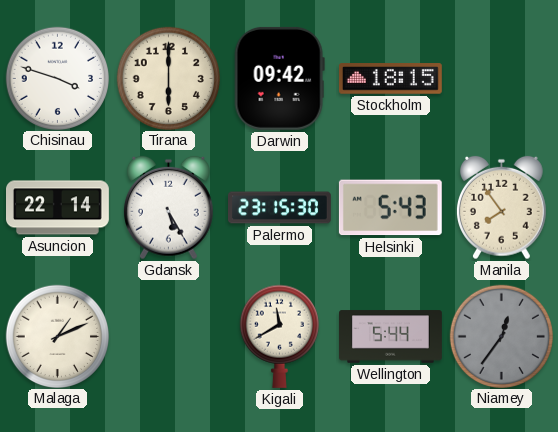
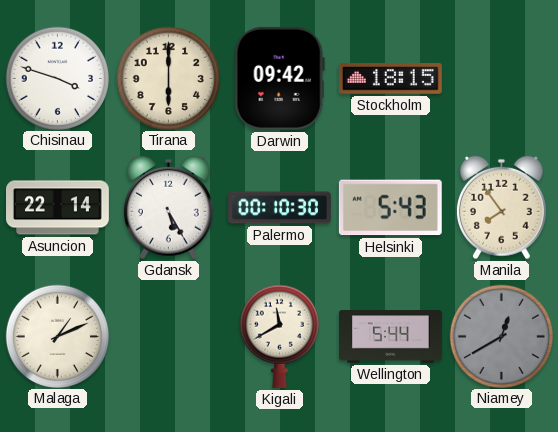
Palermo: 23:15 -> 00:10 (280, 208)
Niamey: 12:36 -> 12:40 (501, 336)
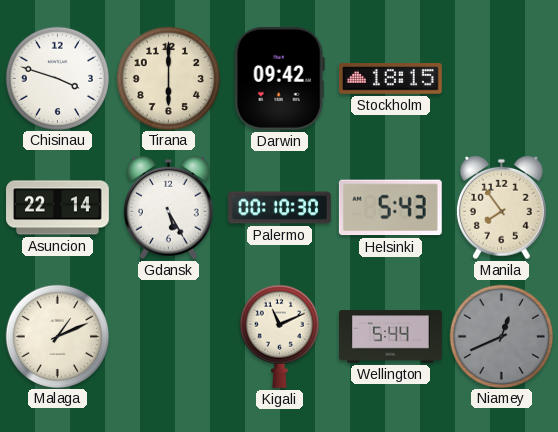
Kigali: 11:40 -> 11:11 (279, 336)
Niamey: 12:40 -> 12:41 (501, 336)
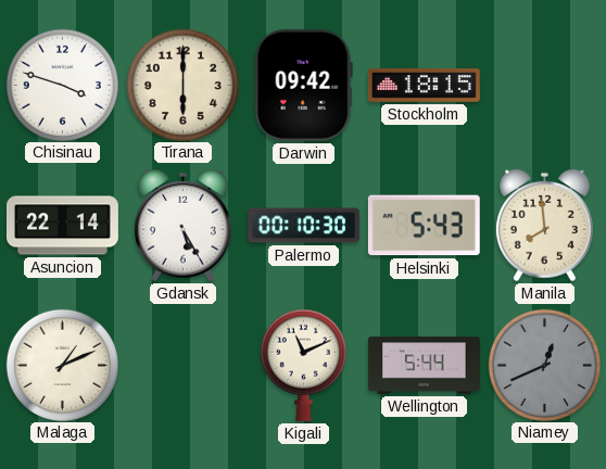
Manila: 7:54 -> 7:59 (544, 226)
